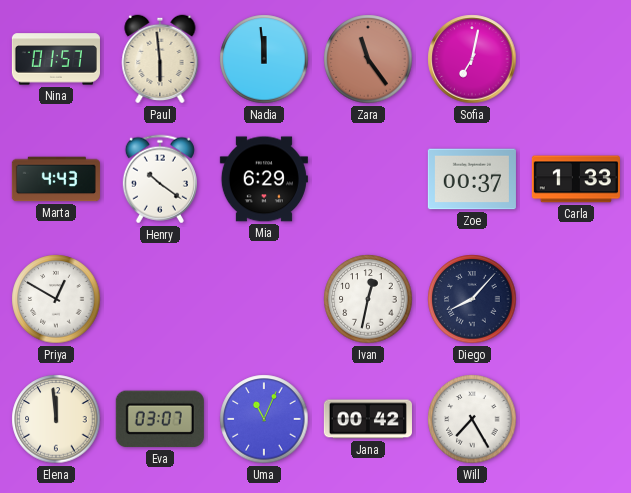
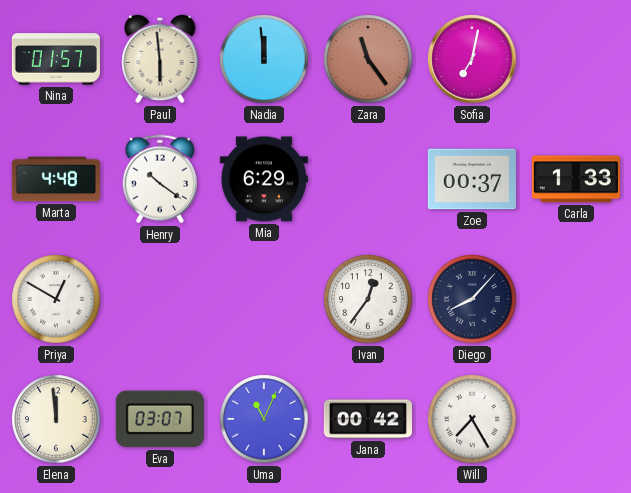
Marta: 4:43 -> 4:48 (56, 179)
Ivan: 12:32 -> 12:36 (368, 299)
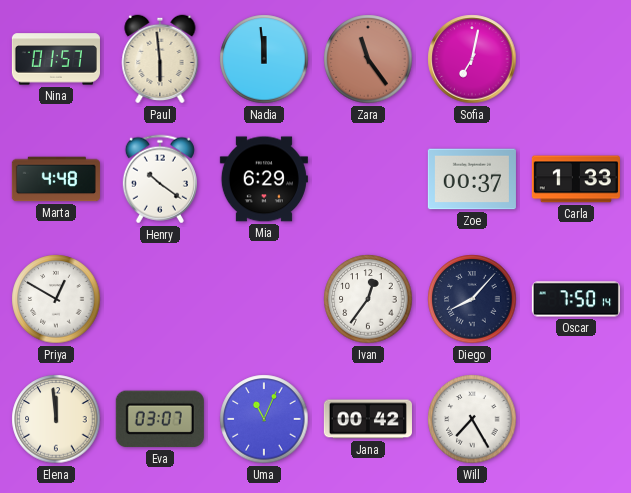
Oscar: none -> 7:50 (576, 299)
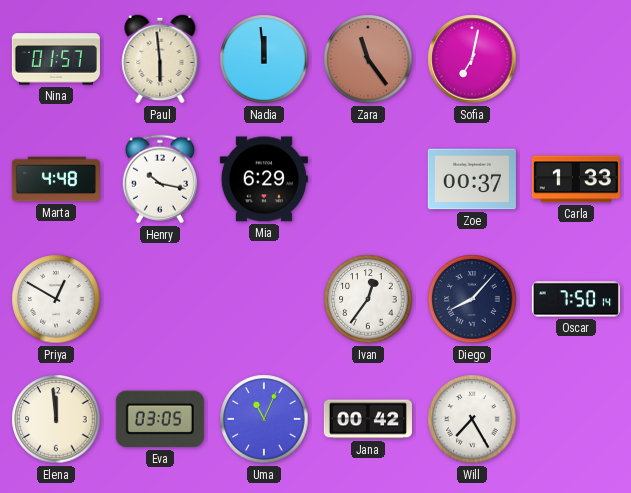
Henry: 10:21 -> 10:17 (160, 179)
Eva: 03:07 -> 03:05 (160, 419)
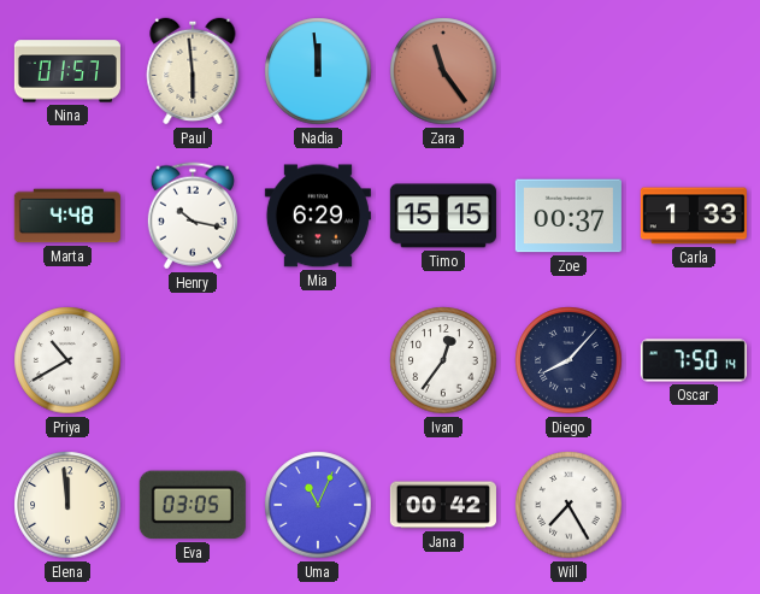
Sofia: 7:02 -> none (472, 59)
Timo: none -> 15:15 (443, 216)
Priya: 12:50 -> 10:40 (67, 360)
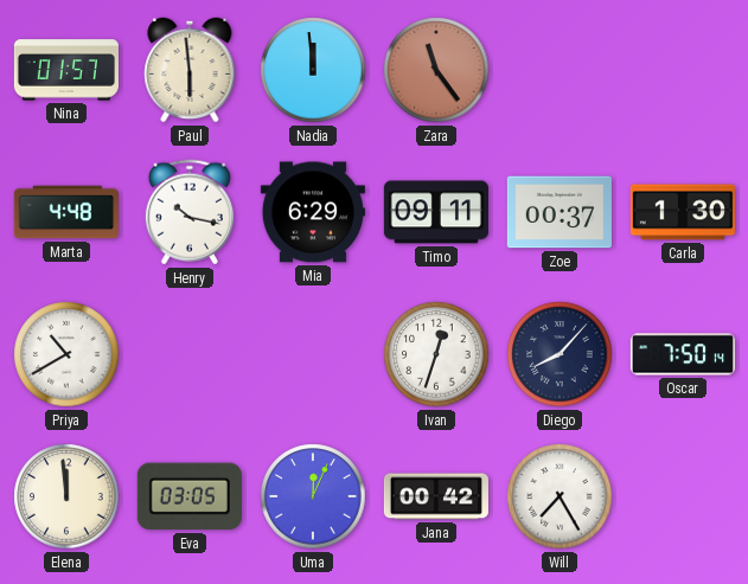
Timo: 15:15 -> 09:11 (436, 212)
Carla: 1:33 -> 1:30 (683, 212)
Ivan: 12:36 -> 12:33 (436, 354)
Uma: 11:04 -> 12:04 (313, 496)
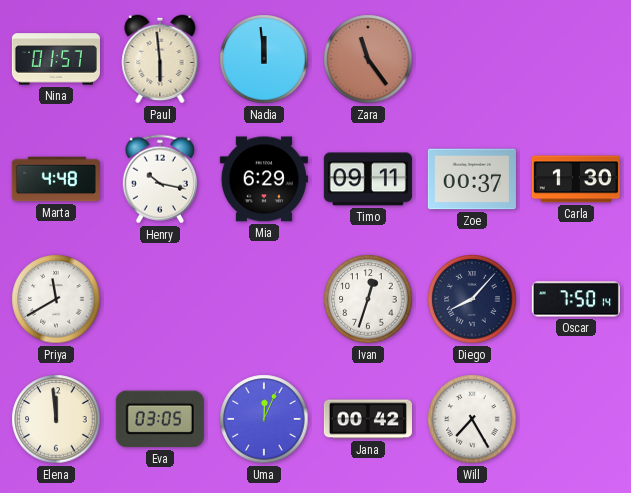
Priya: 10:40 -> 11:40 (56, 299)
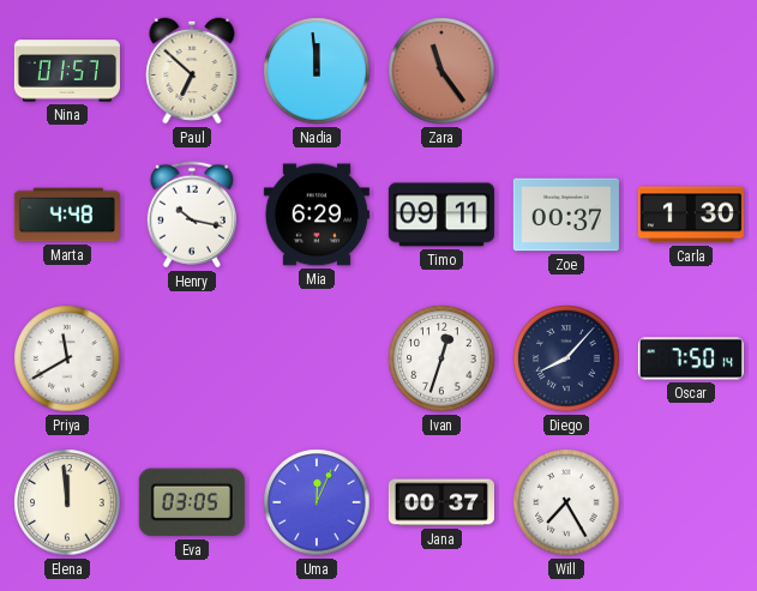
Paul: 5:59 -> 6:52 (192, 71)
Jana: 00:42 -> 00:37 (441, 502)
